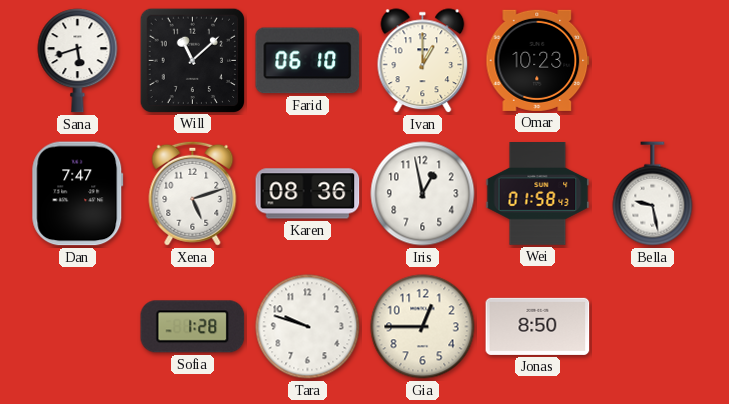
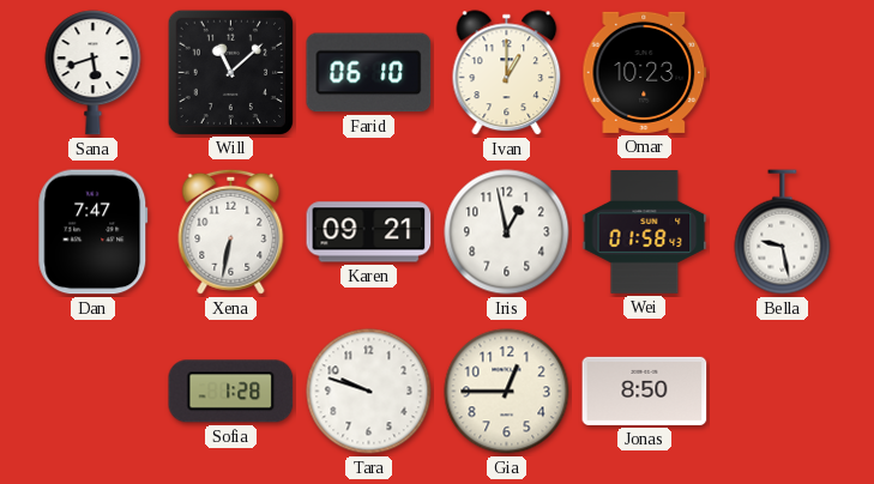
Xena: 5:12 -> 6:32 (231, 231)
Karen: 08:36 -> 09:21 (369, 232)
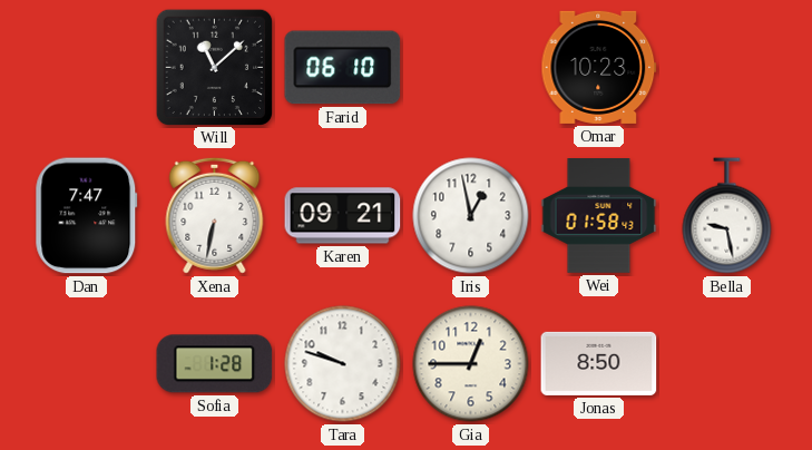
Sana: 5:42 -> none (94, 73)
Ivan: 1:00 -> none (507, 73)
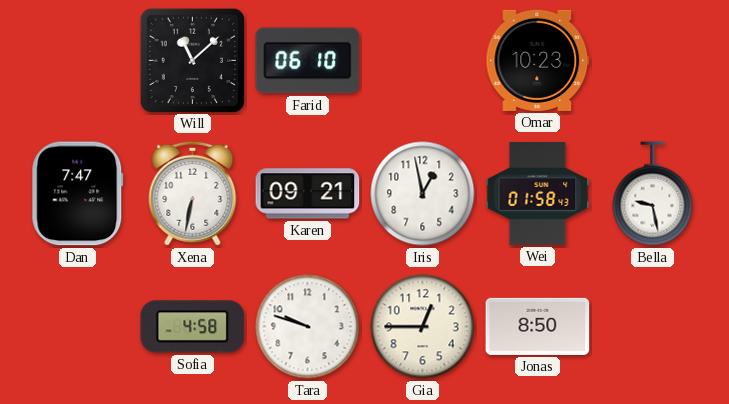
Sofia: 1:28 -> 4:58 (193, 327)
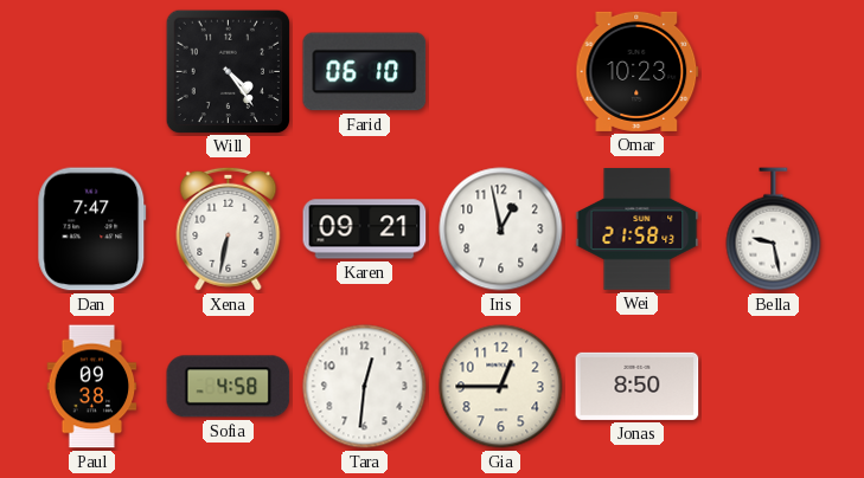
Will: 11:08 -> 4:24 (228, 71)
Wei: 01:58 -> 21:58 (638, 230)
Paul: none -> 09:38 (92, 387)
Tara: 9:48 -> 12:31 (365, 387)
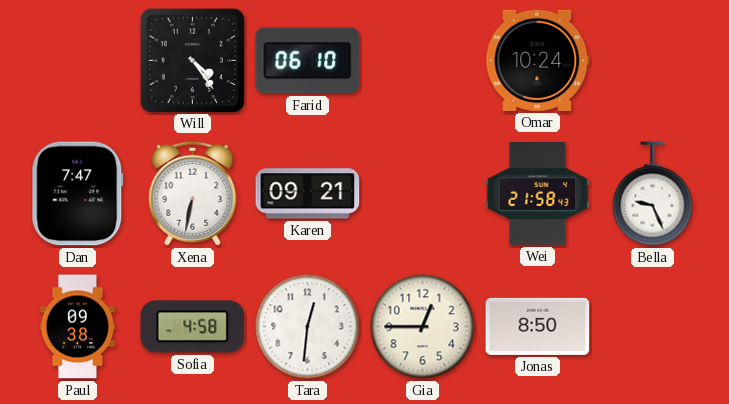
Omar: 10:23 -> 10:24 (538, 60)
Iris: 12:58 -> none (501, 230)
Bella: 9:28 -> 9:26 (653, 194)
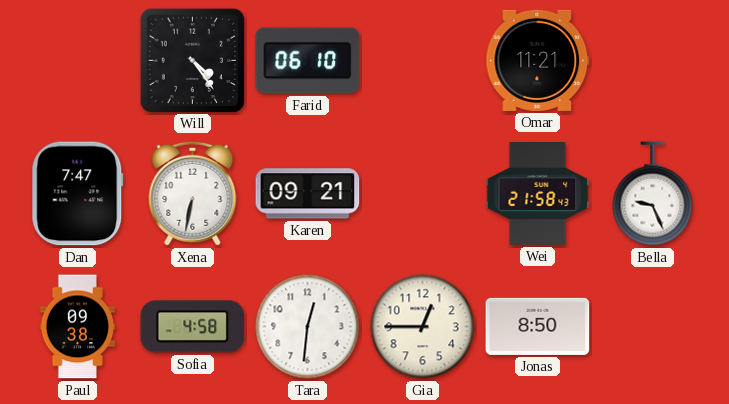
Omar: 10:24 -> 11:21 (538, 60)
